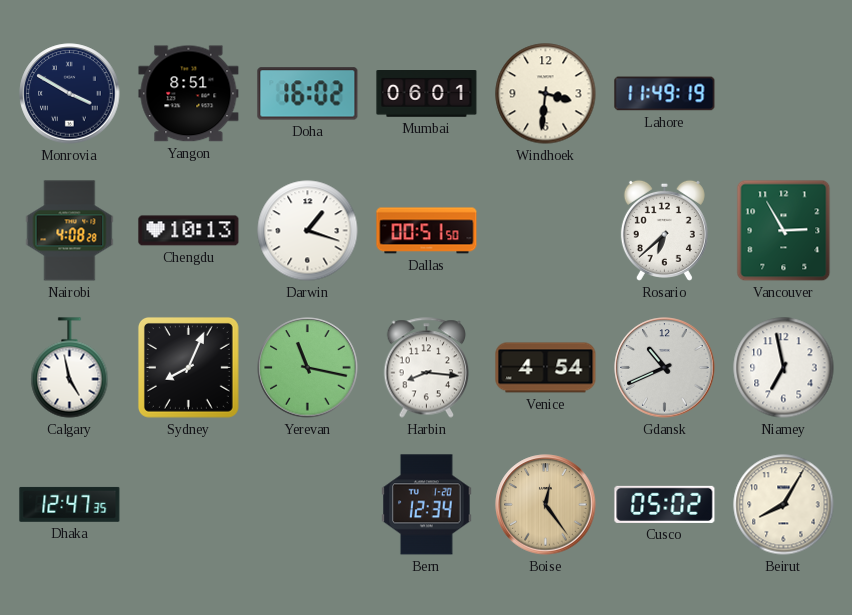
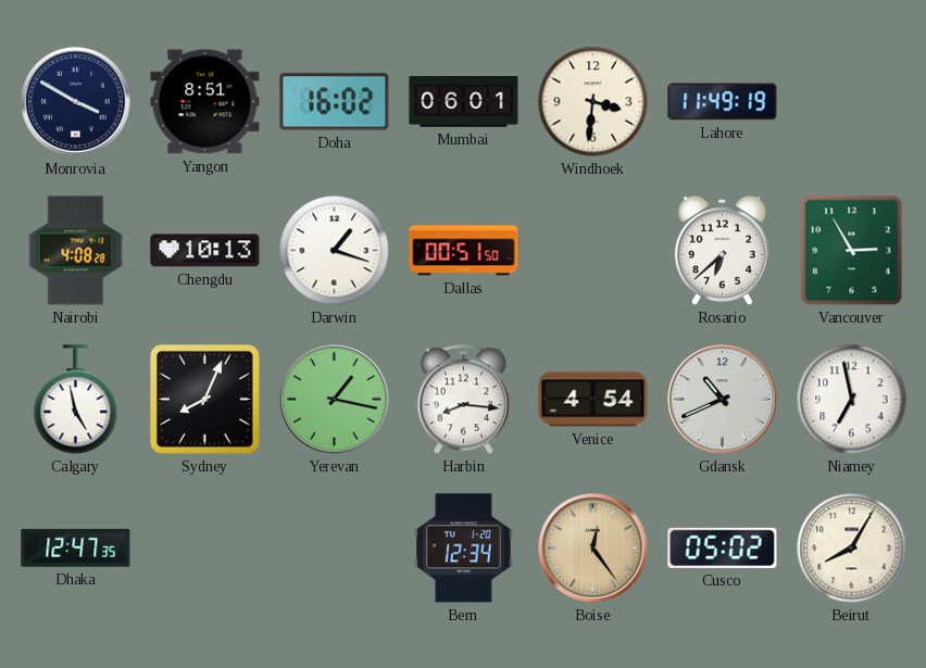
Yerevan: 11:17 -> 1:17 (335, 400)
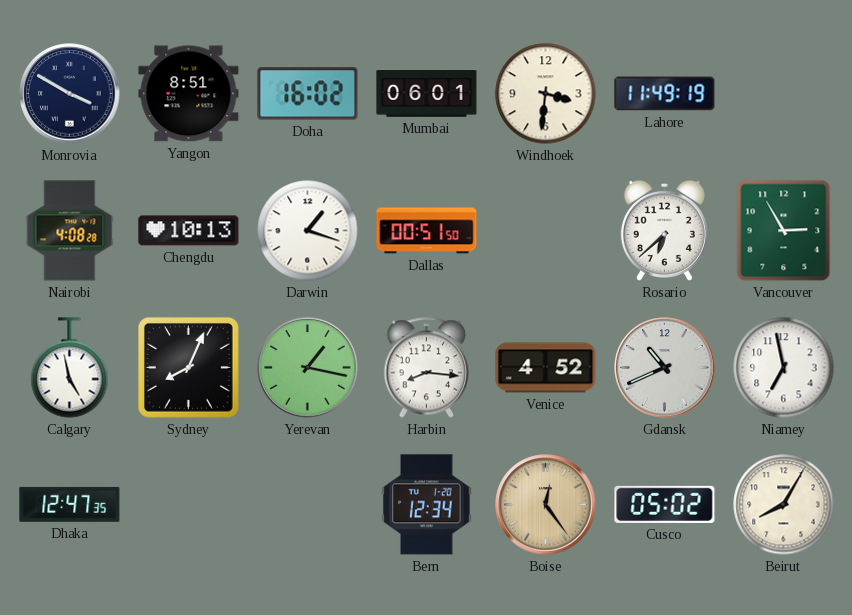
Venice: 4:54 -> 4:52 (546, 368)
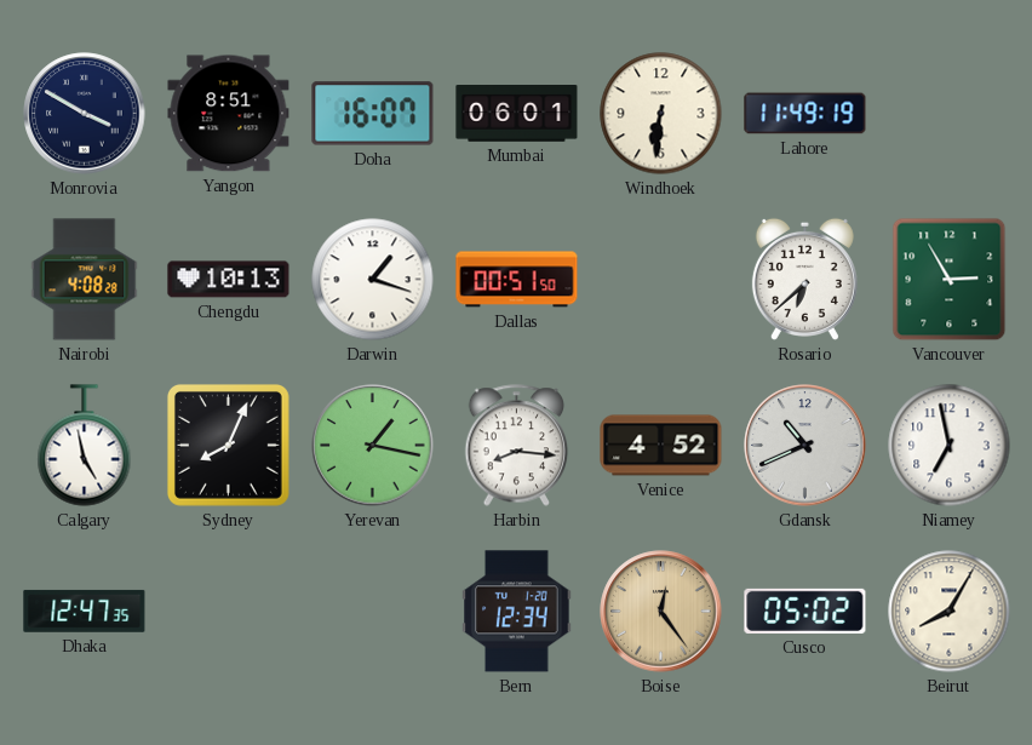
Doha: 16:02 -> 16:07 (373, 114)
Windhoek: 3:31 -> 6:31 (661, 114)
